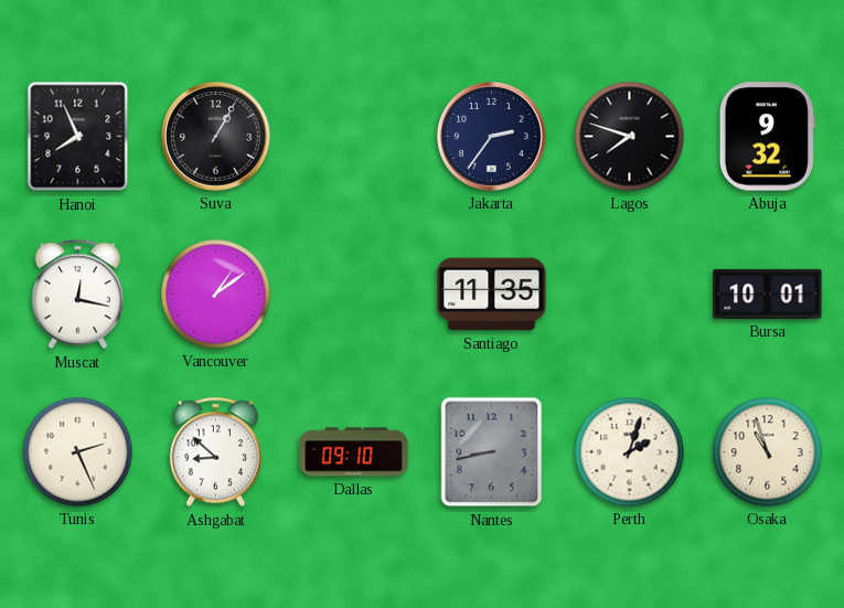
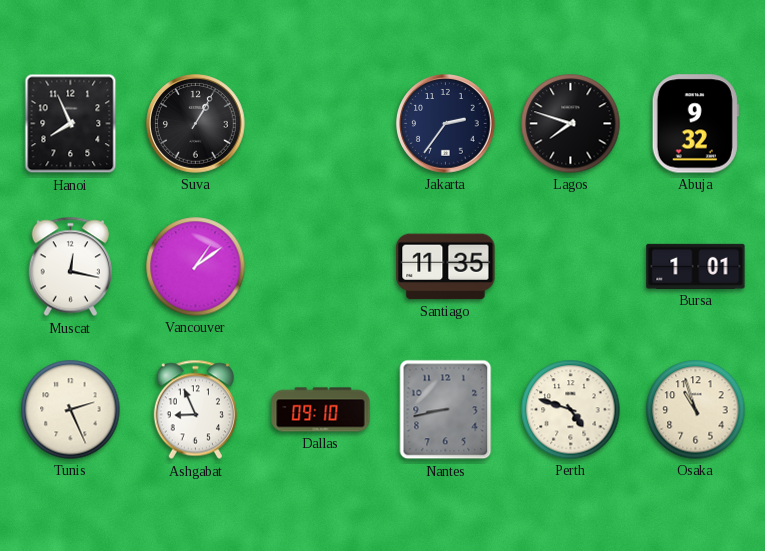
Bursa: 10:01 -> 1:01 (696, 266)
Ashgabat: 8:52 -> 8:56 (195, 410)
Perth: 2:03 -> 4:48 (571, 410)
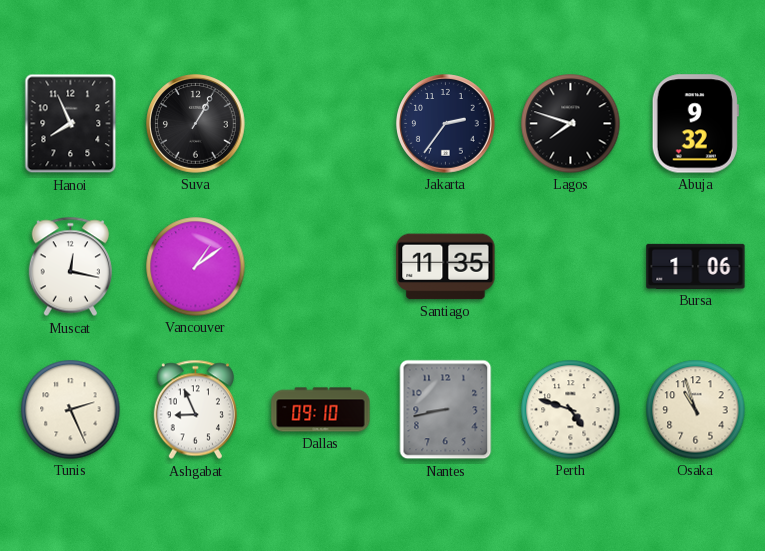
Bursa: 1:01 -> 1:06 (696, 266)
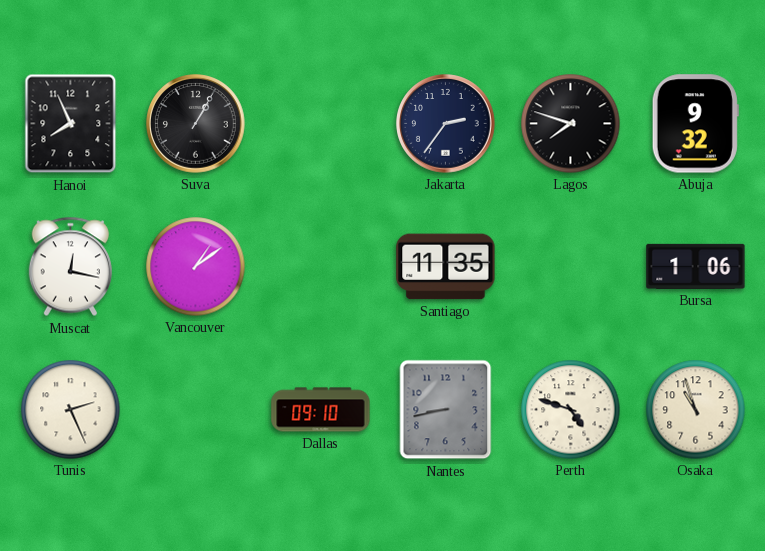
Ashgabat: 8:56 -> none (195, 410)
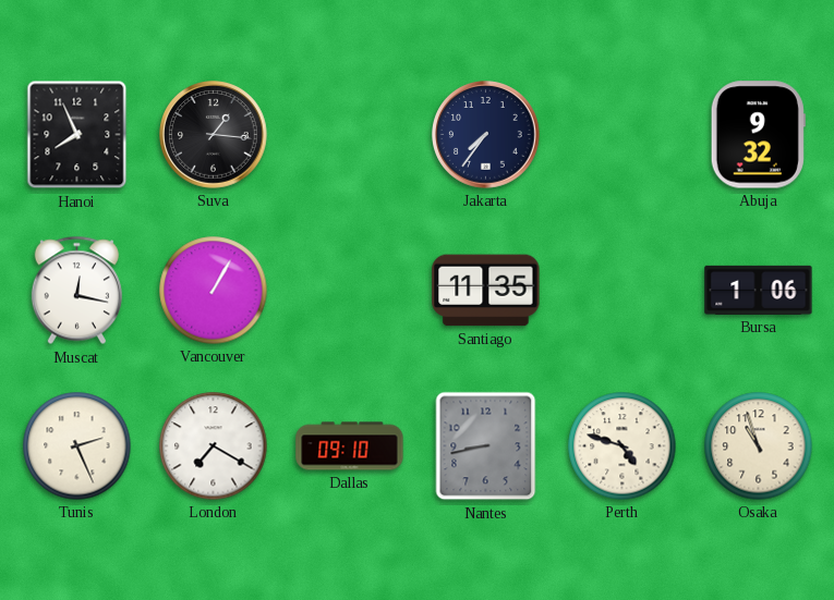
Suva: 1:05 -> 1:16 (214, 135)
Jakarta: 2:36 -> 7:36 (486, 135)
Lagos: 7:48 -> none (571, 124)
Vancouver: 1:09 -> 1:05 (214, 291)
London: none -> 7:20 (214, 446)
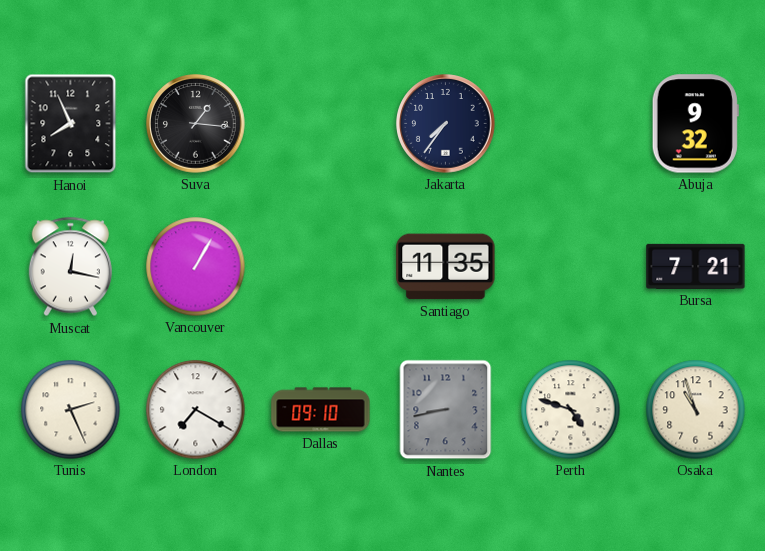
Bursa: 1:06 -> 7:21 (696, 266)
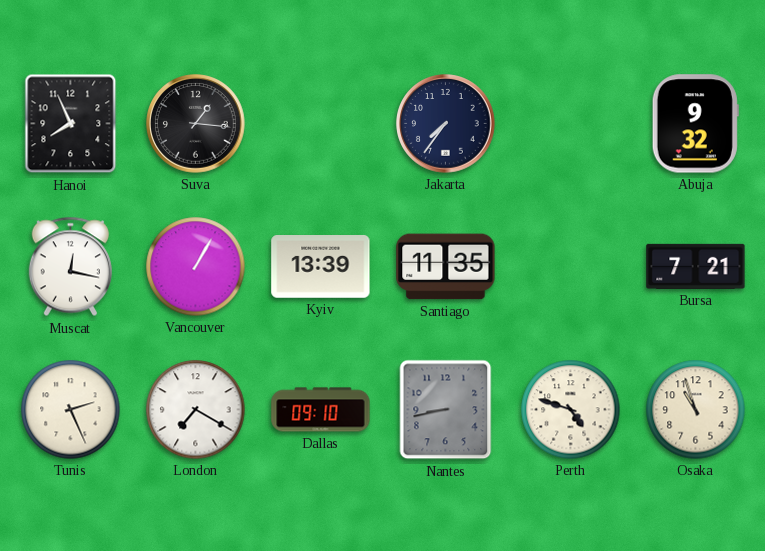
Kyiv: none -> 13:39 (321, 267)
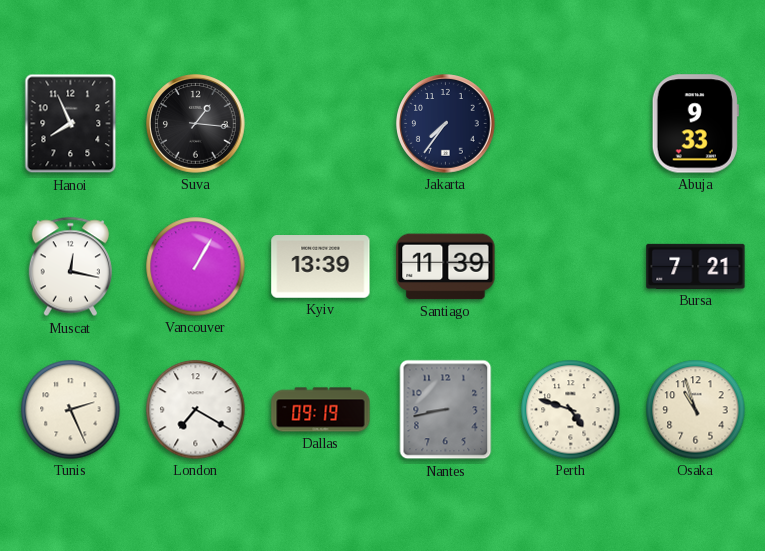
Abuja: 9:32 -> 9:33 (695, 124)
Santiago: 11:35 -> 11:39 (446, 267)
Dallas: 09:10 -> 09:19 (321, 410)
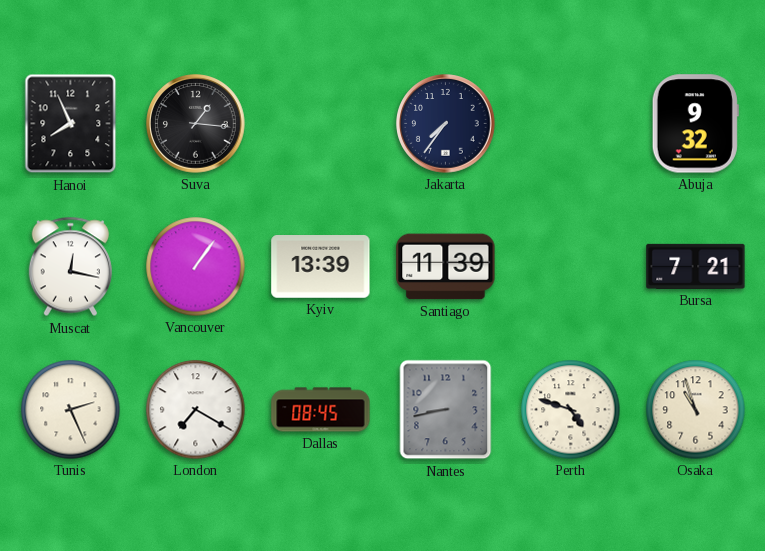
Abuja: 9:33 -> 9:32 (695, 124)
Vancouver: 1:05 -> 1:06 (196, 267)
Dallas: 09:19 -> 08:45 (321, 410)
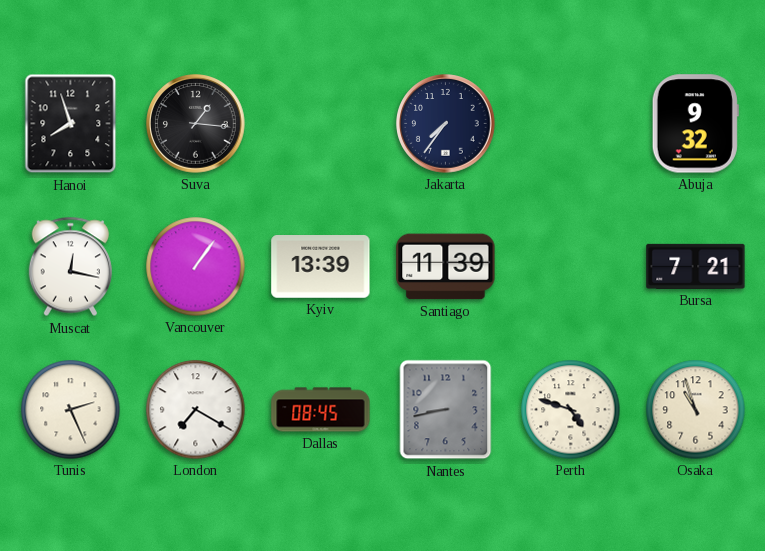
Hanoi: 7:56 -> 7:57 (71, 124)
